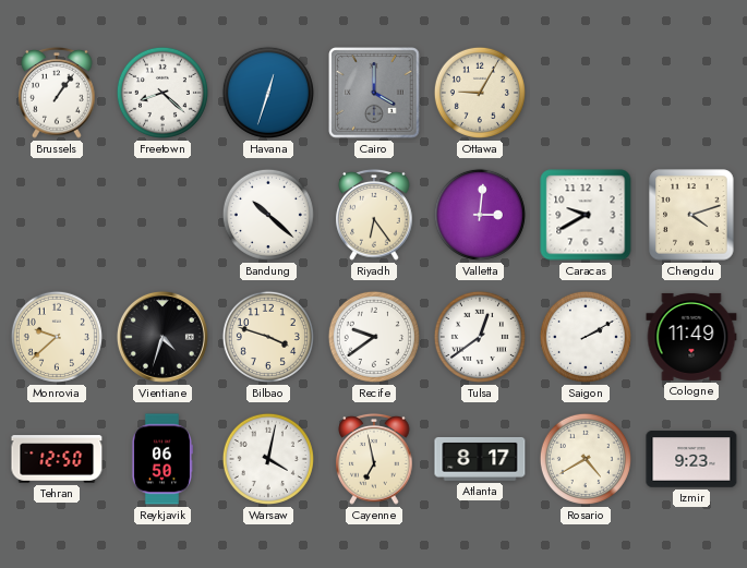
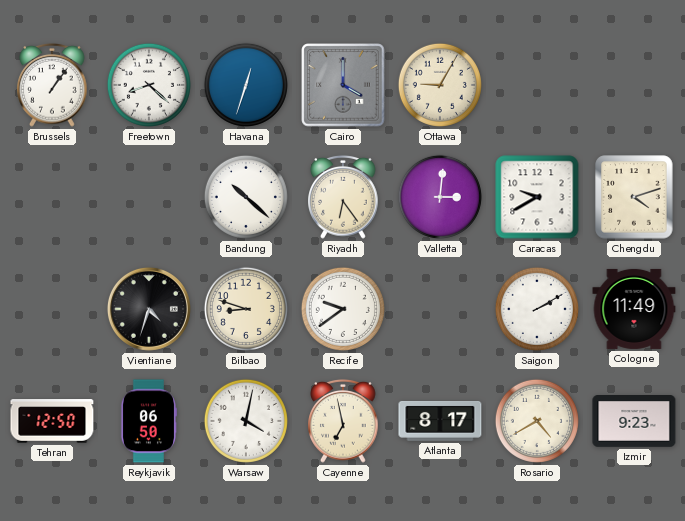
Monrovia: 9:38 -> none (57, 337)
Bilbao: 3:48 -> 8:48 (246, 309)
Tulsa: 12:39 -> none (480, 337)
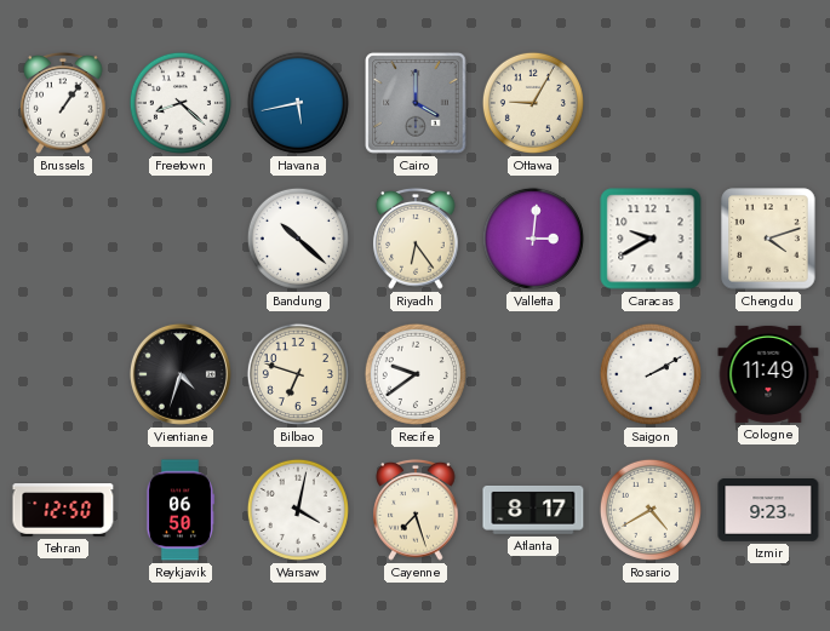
Havana: 12:33 -> 5:43 (298, 103)
Bilbao: 8:48 -> 6:48 (298, 374)
Cayenne: 6:58 -> 7:27 (416, 510)
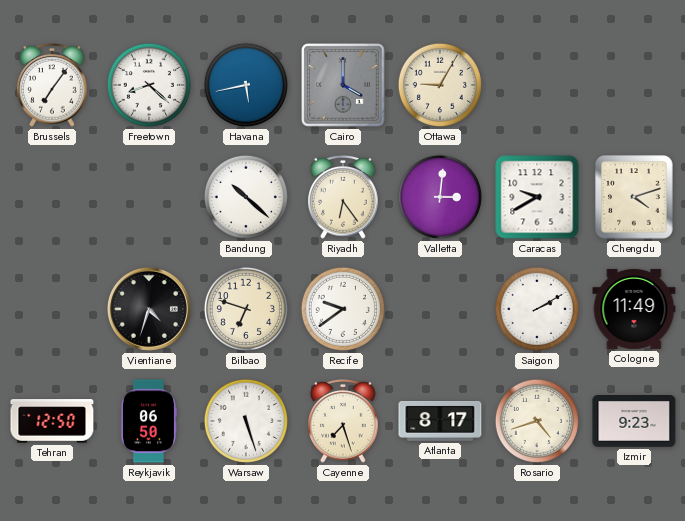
Brussels: 1:06 -> 7:06 (52, 85)
Warsaw: 4:02 -> 5:27 (246, 421)
Rosario: 4:40 -> 4:42 (537, 421)
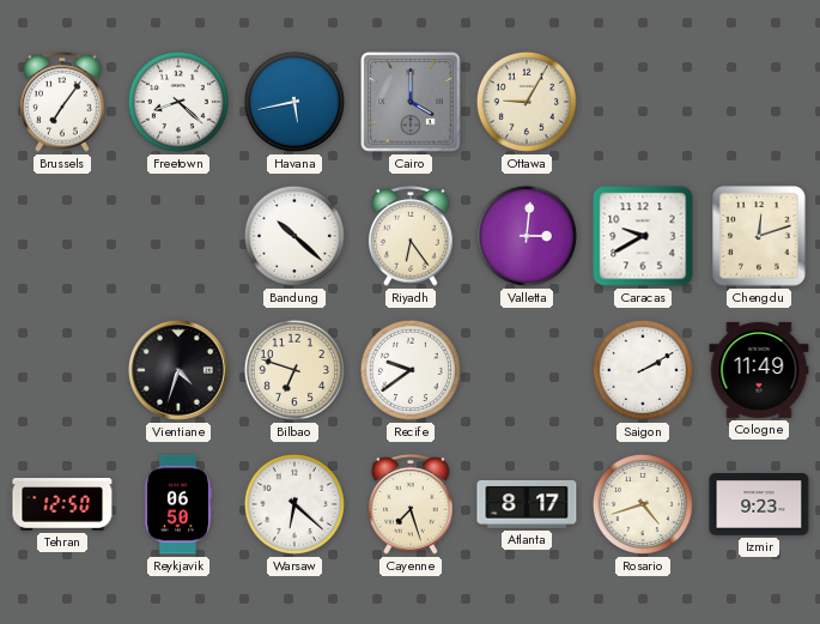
Chengdu: 4:12 -> 12:12 (759, 236)
Warsaw: 5:27 -> 6:22 (294, 504)
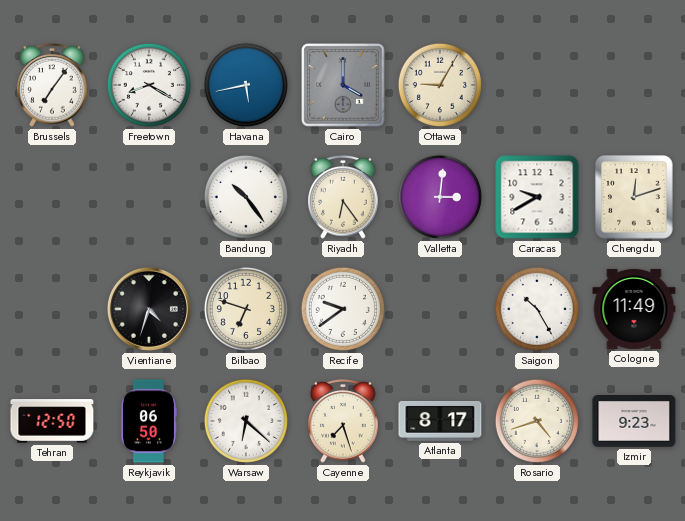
Freetown: 8:22 -> 8:20 (149, 85)
Bandung: 10:22 -> 10:24 (246, 197)
Saigon: 2:10 -> 10:25 (537, 309)
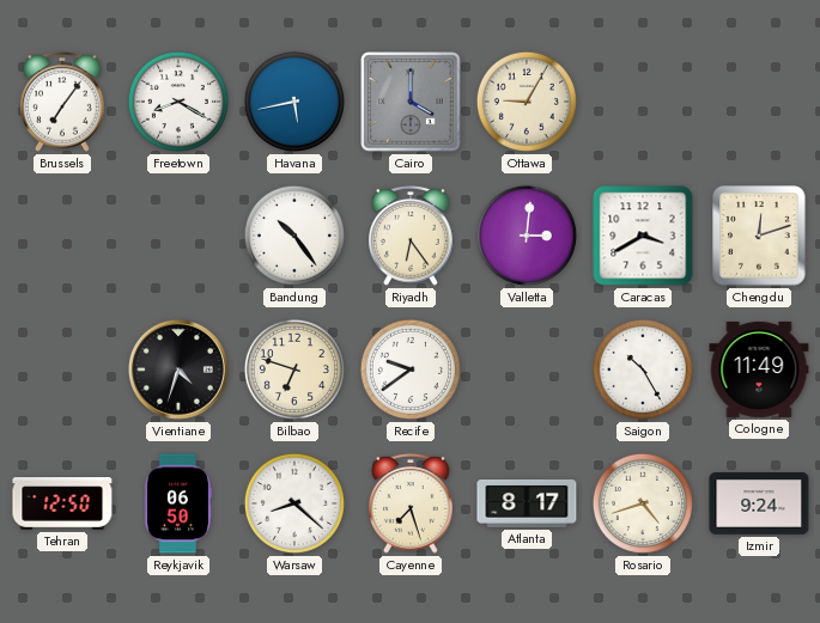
Caracas: 9:40 -> 3:40 (643, 236)
Warsaw: 6:22 -> 8:22 (294, 503)
Izmir: 9:23 -> 9:24 (759, 505)
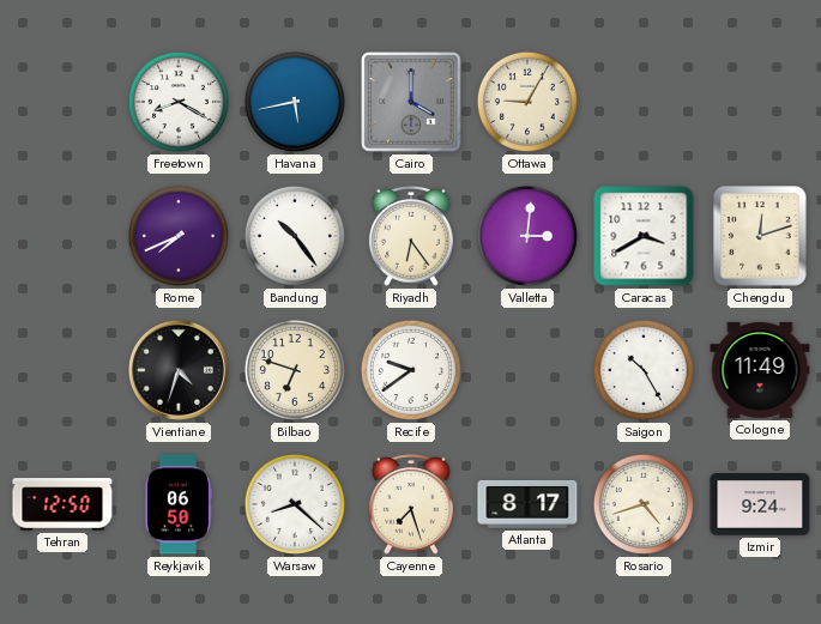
Brussels: 7:06 -> none (62, 102)
Rome: none -> 7:41 (179, 236)
